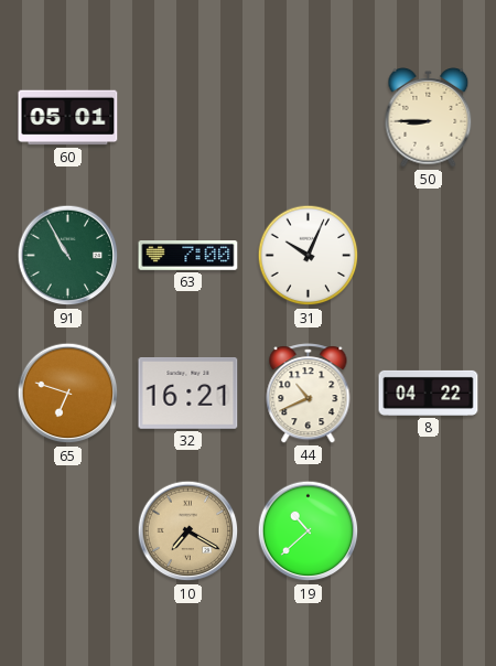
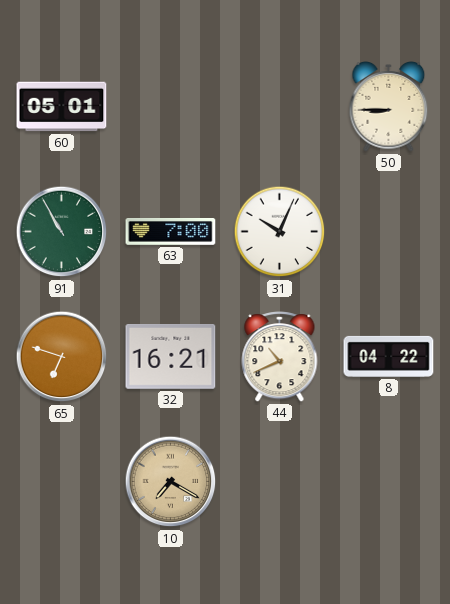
19: 10:38 -> none (309, 531)
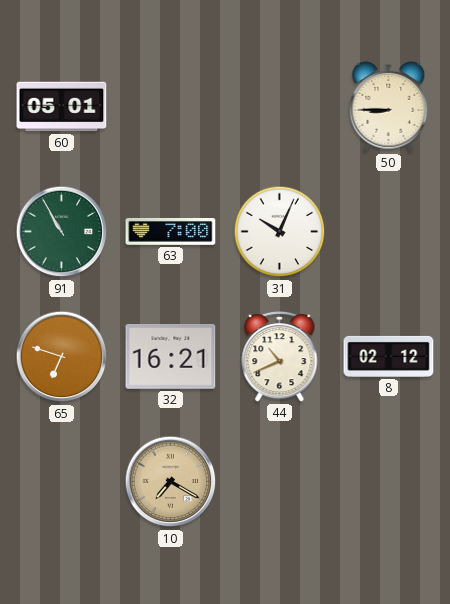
8: 04:22 -> 02:12 (389, 356)
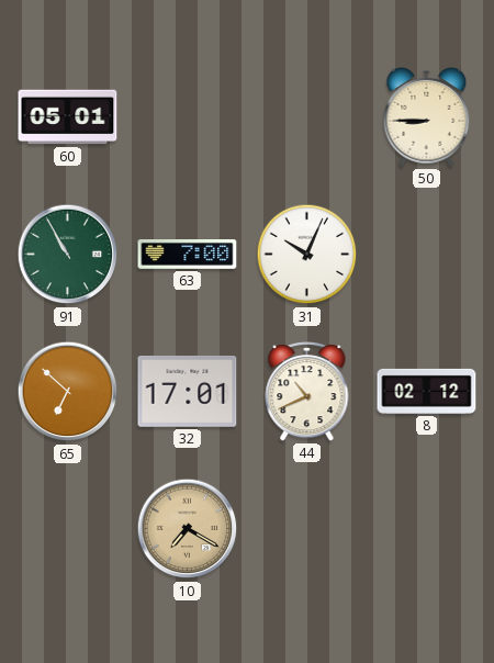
65: 6:48 -> 6:52 (68, 392)
32: 16:21 -> 17:01 (188, 392)
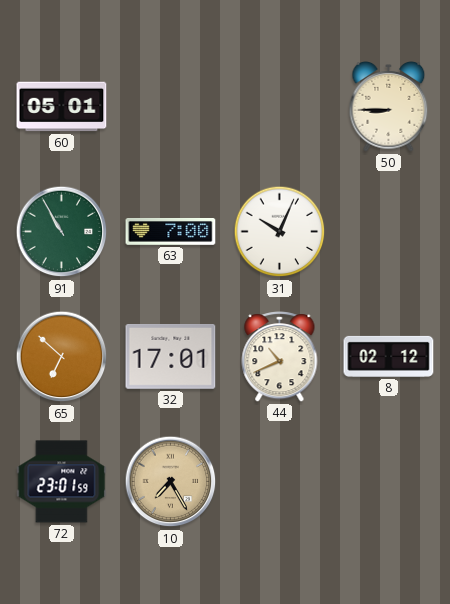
72: none -> 23:01 (62, 482)
10: 7:20 -> 7:25 (171, 482)
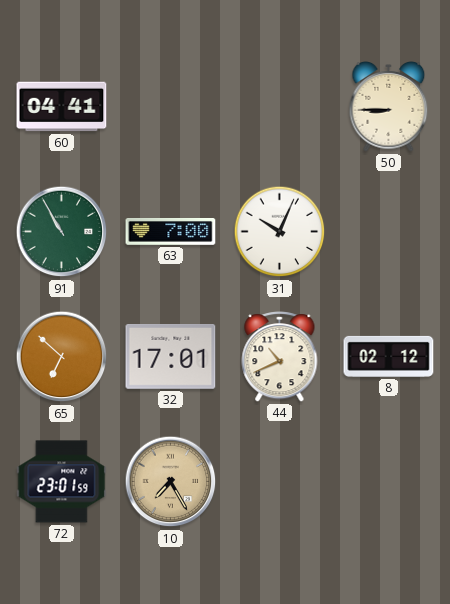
60: 05:01 -> 04:41 (62, 107)
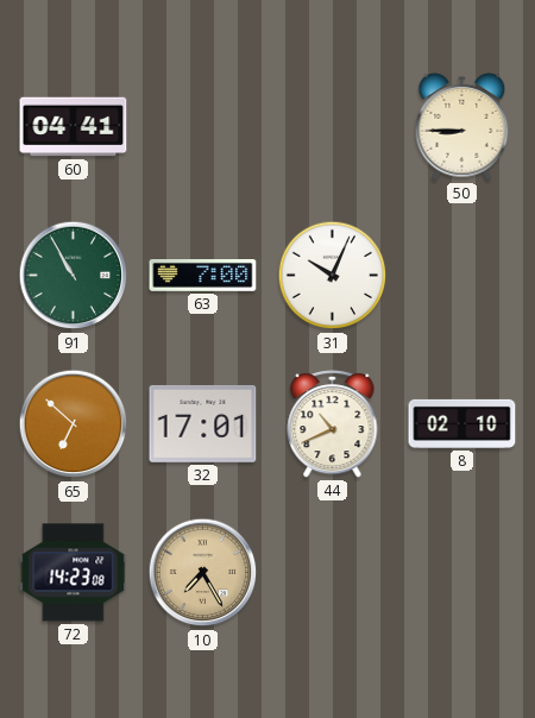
8: 02:12 -> 02:10 (462, 423)
72: 23:01 -> 14:23 (74, 573)
